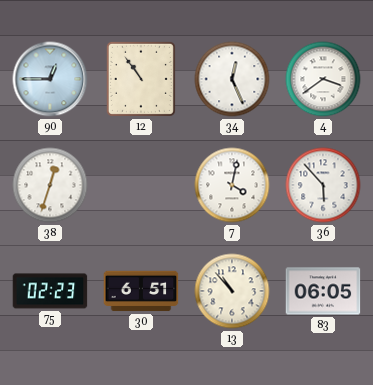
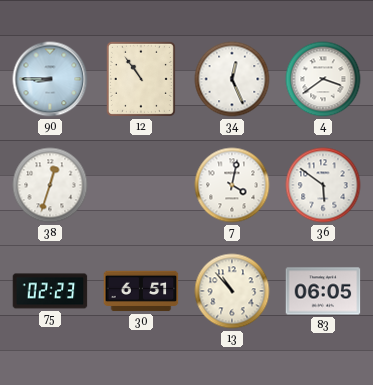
90: 12:45 -> 8:45 (50, 79)
36: 5:53 -> 5:51 (323, 185)
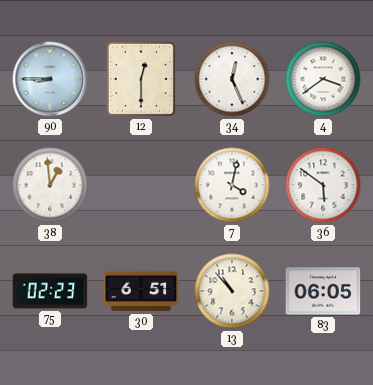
12: 10:54 -> 12:30 (141, 79)
38: 12:33 -> 12:59 (50, 185)
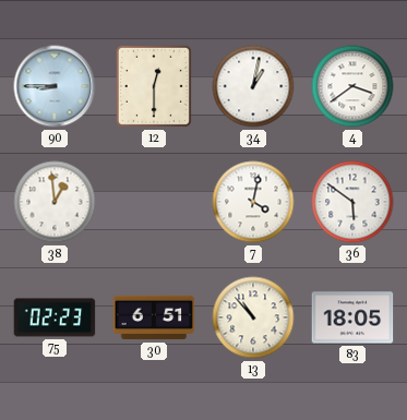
34: 12:26 -> 1:02 (253, 86)
83: 06:05 -> 18:05 (352, 317)
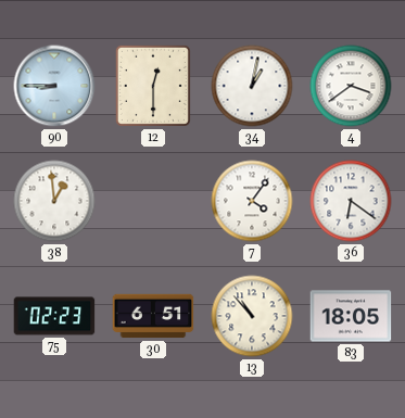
7: 4:02 -> 4:06 (252, 201)
36: 5:51 -> 6:21 (351, 201)
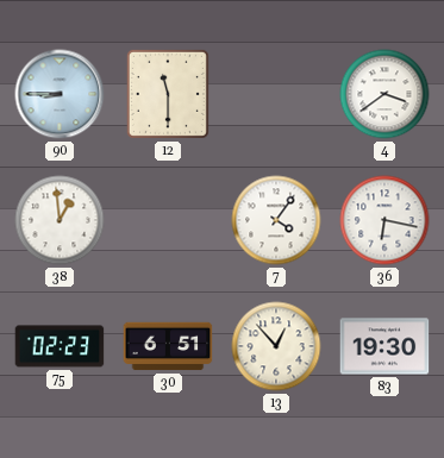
12: 12:30 -> 11:30 (168, 94)
34: 1:02 -> none (252, 86)
36: 6:21 -> 6:17 (384, 220)
13: 10:53 -> 12:53 (276, 346)
83: 18:05 -> 19:30 (384, 346)
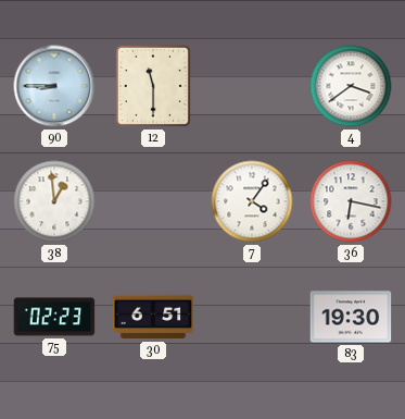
13: 12:53 -> none (276, 346)
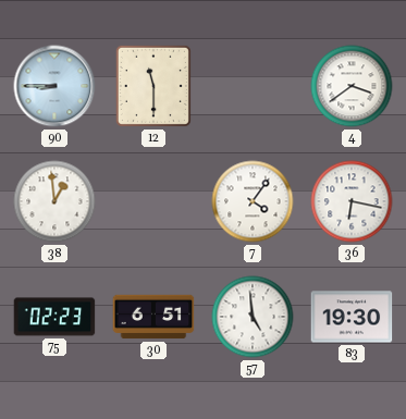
57: none -> 4:59 (253, 317)
